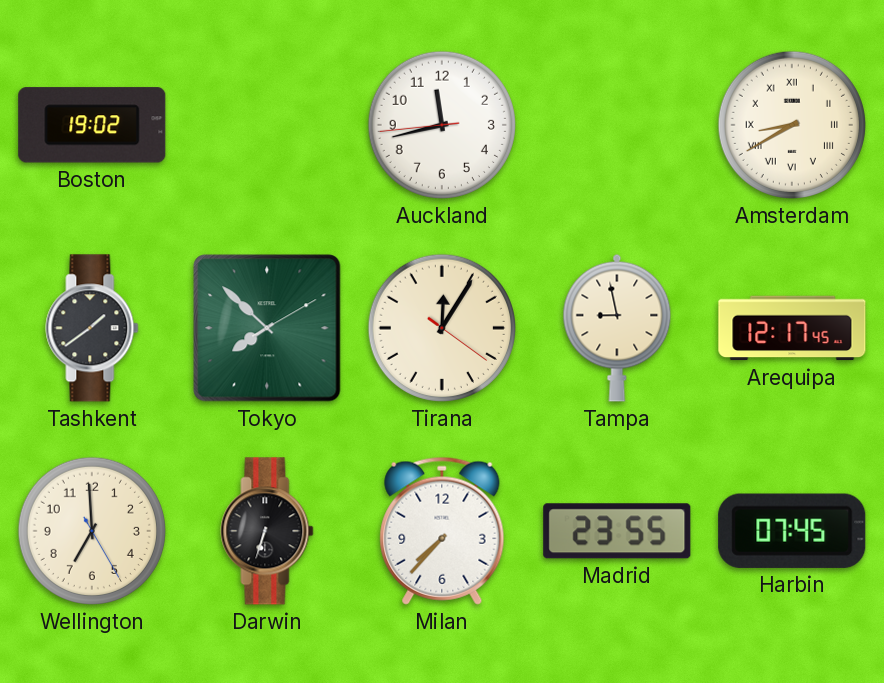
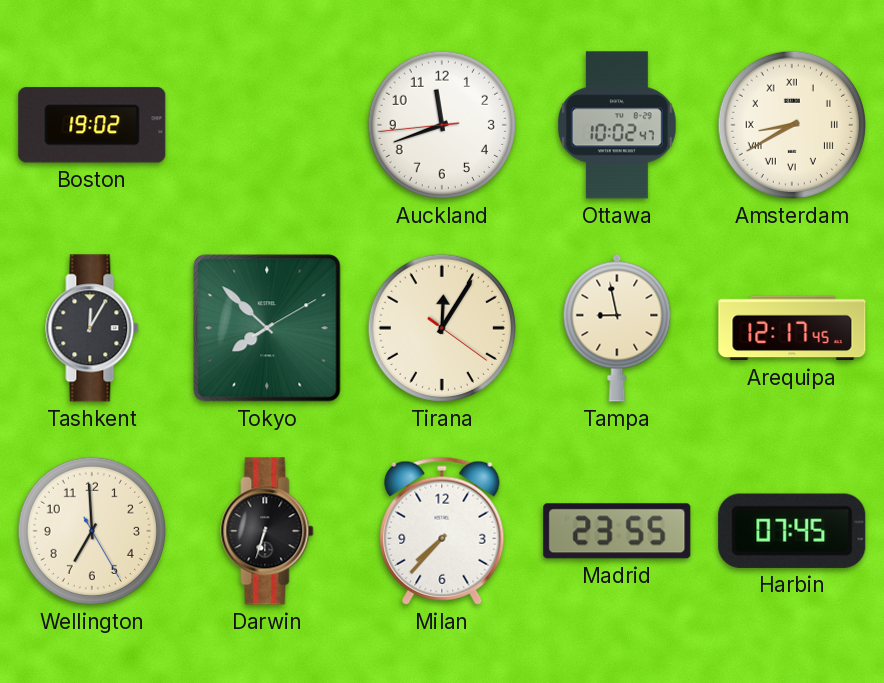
Auckland: 11:42 -> 11:41 (442, 125)
Ottawa: none -> 10:02 (617, 125)
Tashkent: 1:39 -> 12:05 (92, 328)
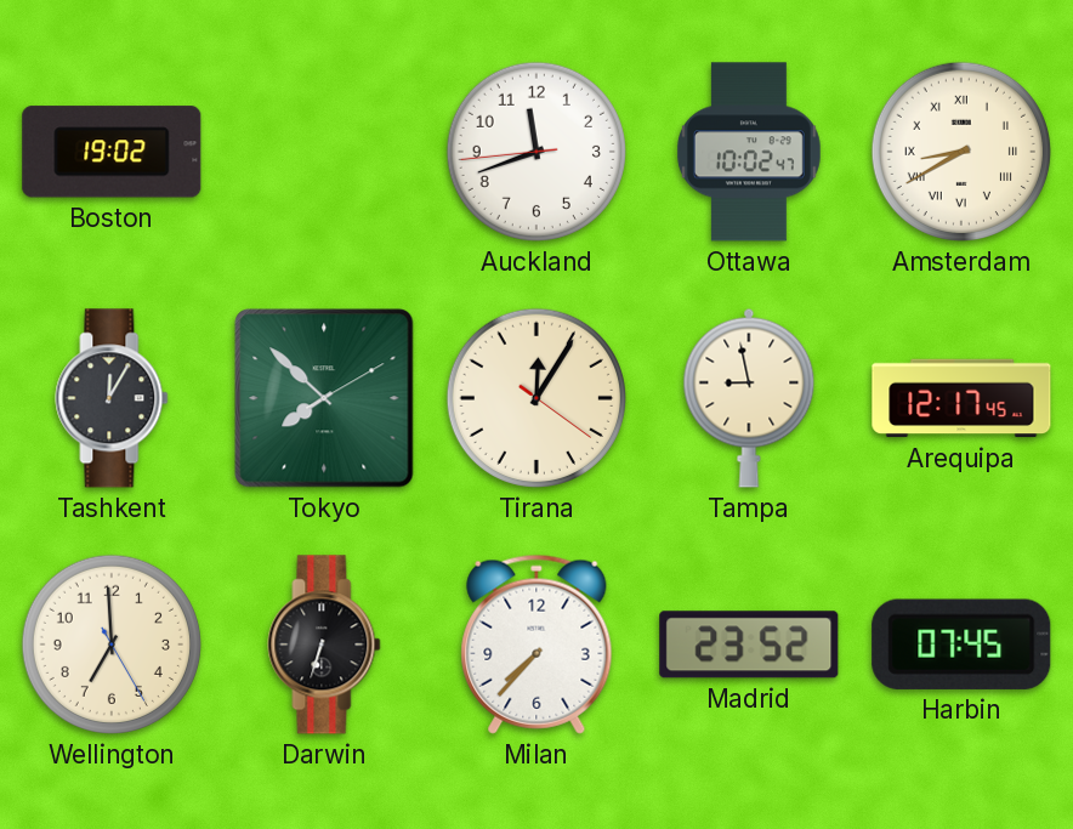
Madrid: 23:55 -> 23:52 (749, 645)
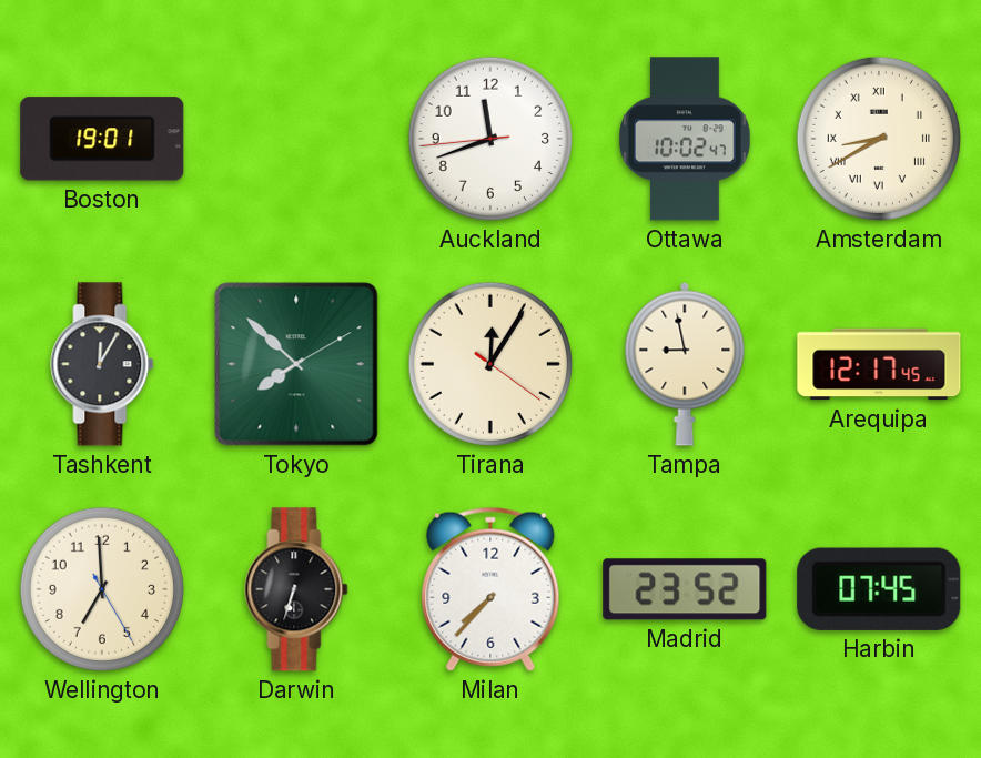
Boston: 19:02 -> 19:01 (102, 139)
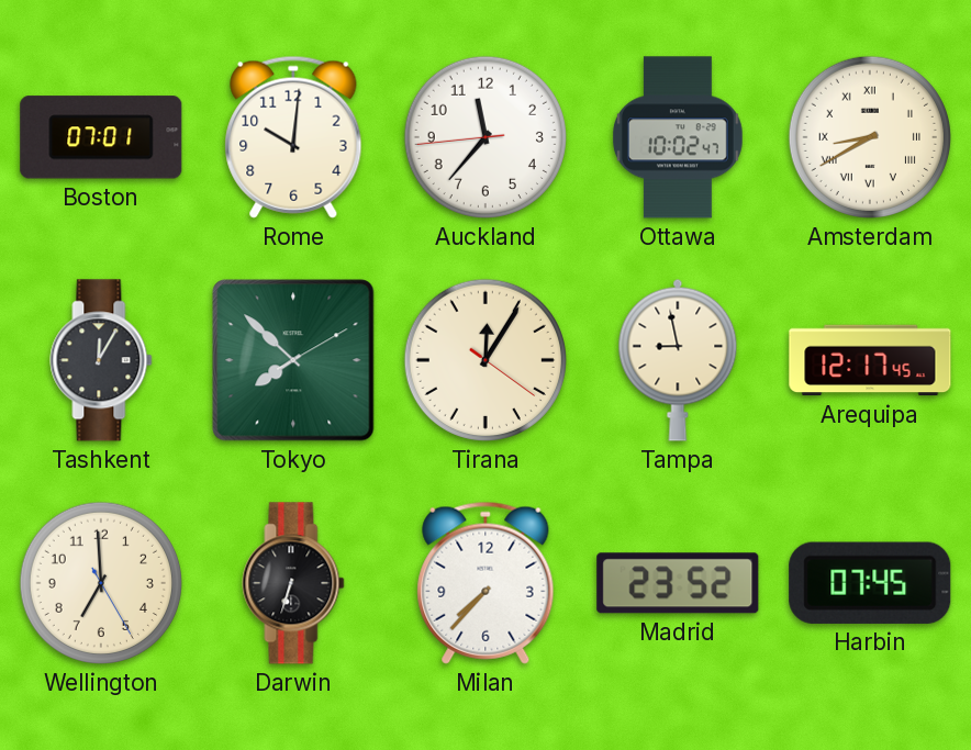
Boston: 19:01 -> 07:01 (101, 137)
Rome: none -> 10:01 (293, 137)
Auckland: 11:41 -> 11:36 (486, 137)
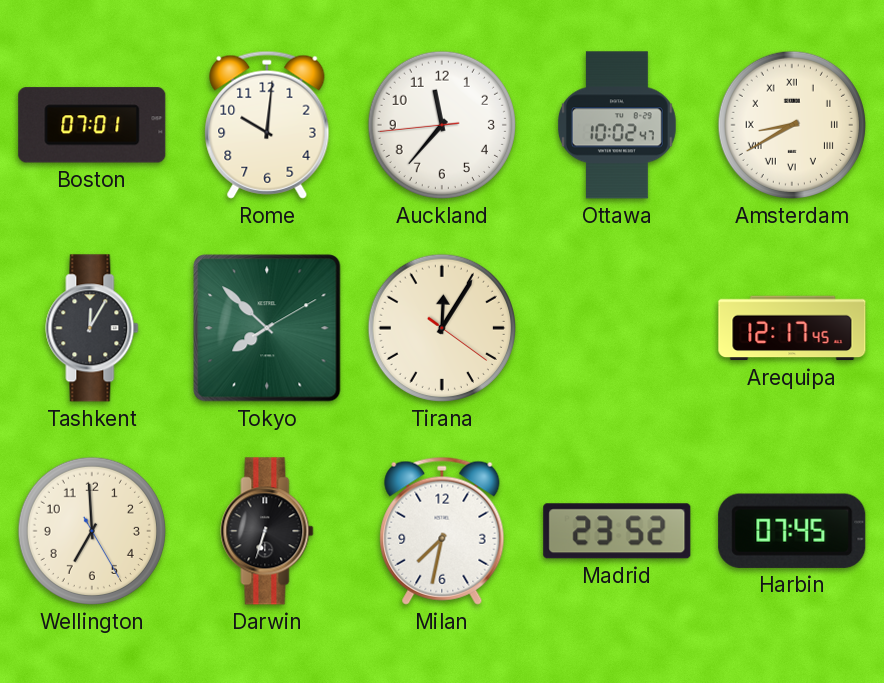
Tampa: 8:58 -> none (678, 360)
Milan: 7:37 -> 7:32 (442, 531)
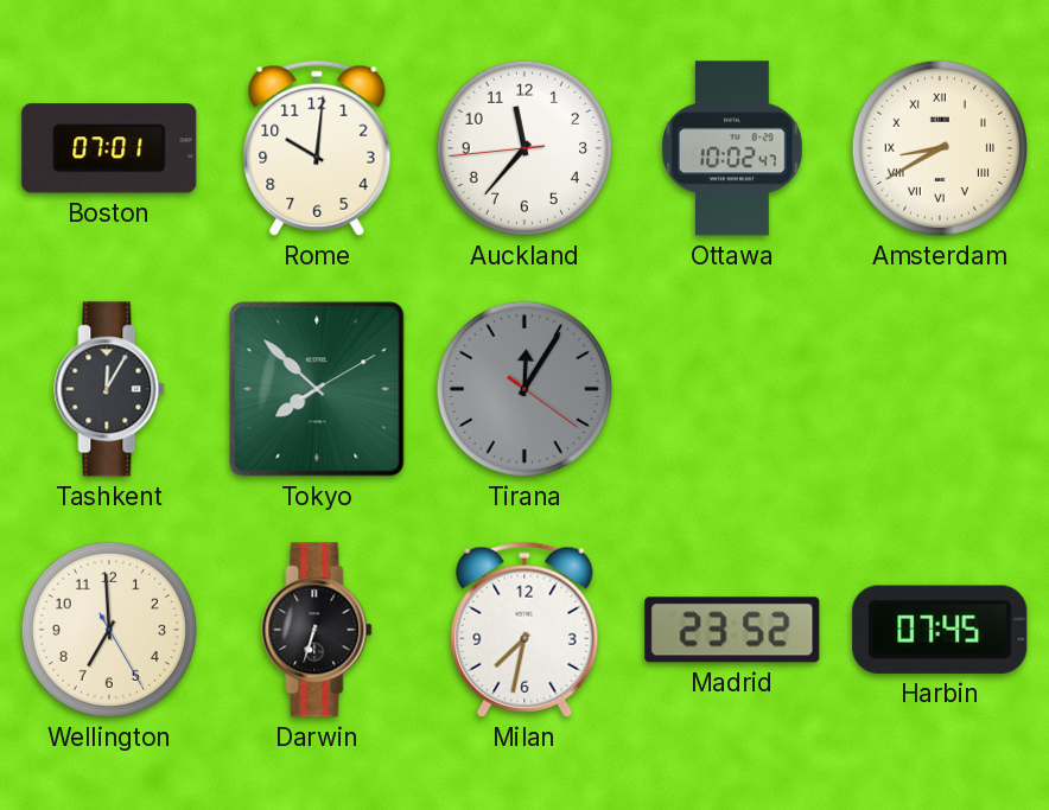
Tirana dial: cream -> grey (524, 389)
Arequipa: 12:17 -> none (792, 328)
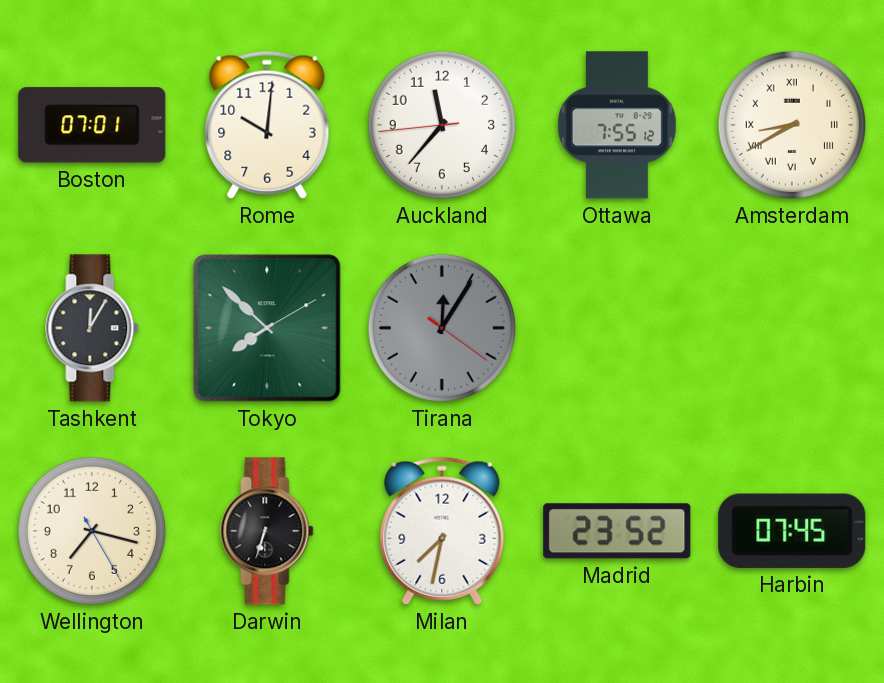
Ottawa: 10:02 -> 7:55 (617, 125)
Wellington: 6:59 -> 7:17 (92, 531)
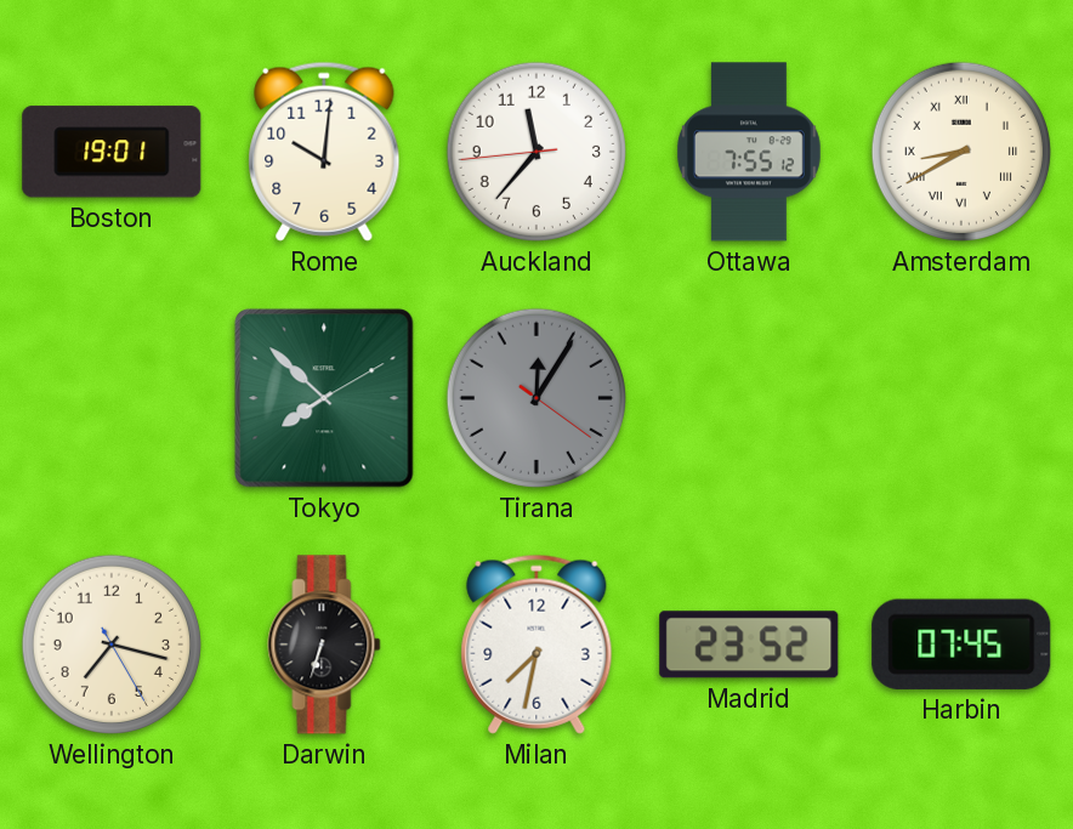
Boston: 07:01 -> 19:01 (112, 152)
Tashkent: 12:05 -> none (92, 328)
